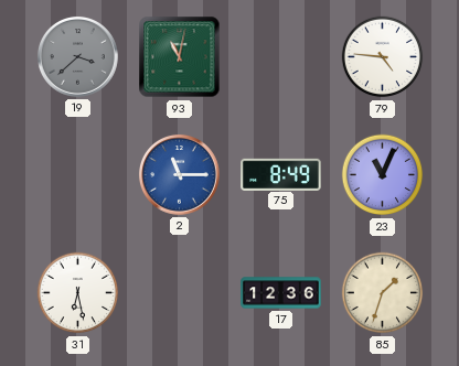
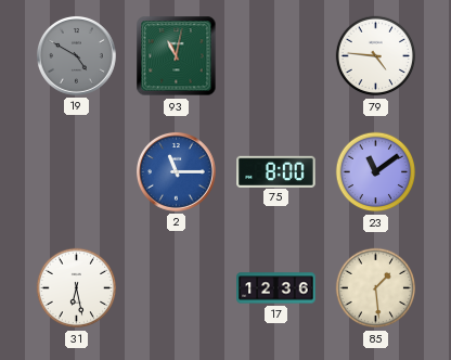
19: 3:38 -> 4:50 (76, 55)
75: 8:49 -> 8:00 (276, 171)
23: 11:04 -> 11:09 (376, 172)
85: 1:33 -> 1:29 (376, 288)
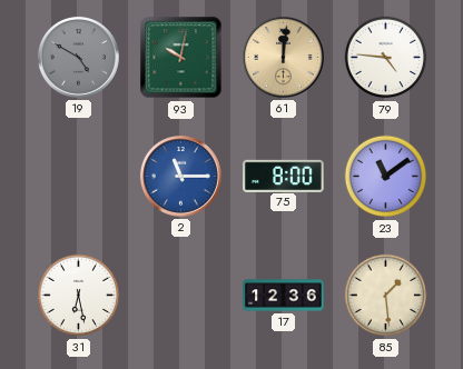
93: 11:02 -> 10:02 (181, 58)
61: none -> 12:01 (283, 57)
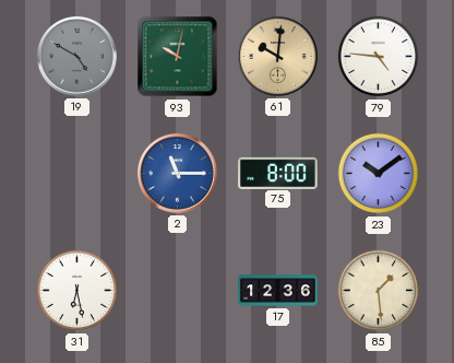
61: 12:01 -> 10:01 (277, 56)
23: 11:09 -> 10:09 (379, 174)
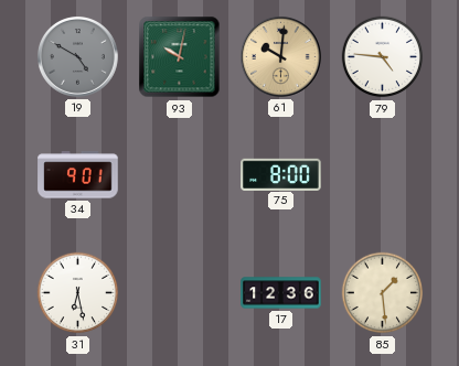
34: none -> 9:01 (78, 175)
2: 11:15 -> none (177, 173)
23: 10:09 -> none (379, 174)
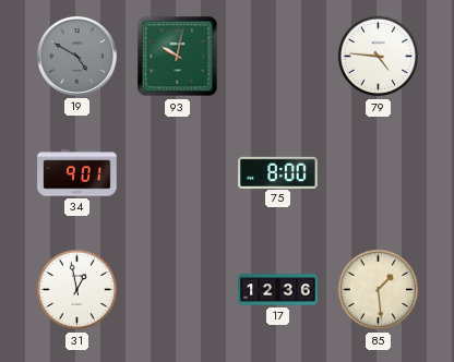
61: 10:01 -> none (280, 56)
31: 6:28 -> 12:58 (77, 290)
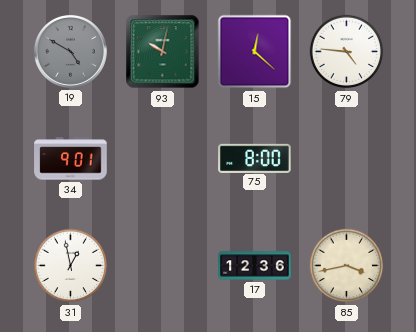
15: none -> 12:22 (255, 52)
85: 1:29 -> 3:43 (347, 266)
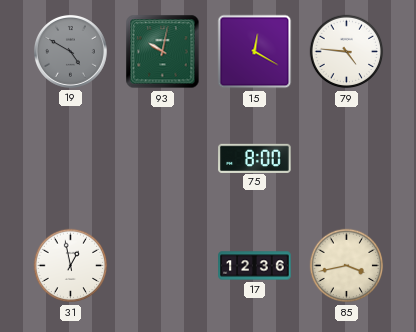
15: 12:22 -> 12:20 (255, 52)
34: 9:01 -> none (71, 159)
